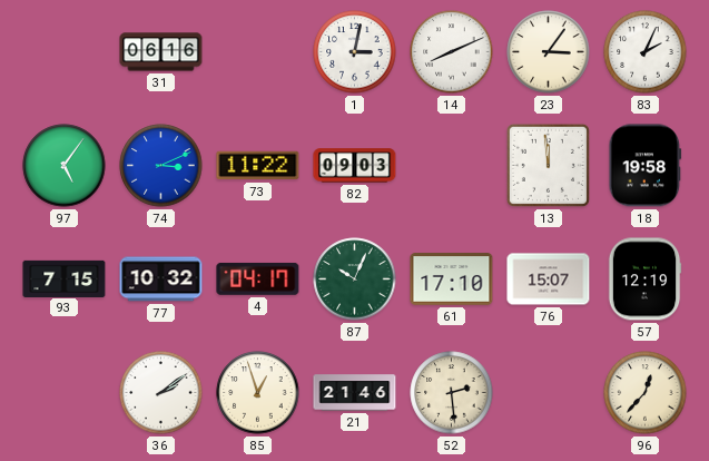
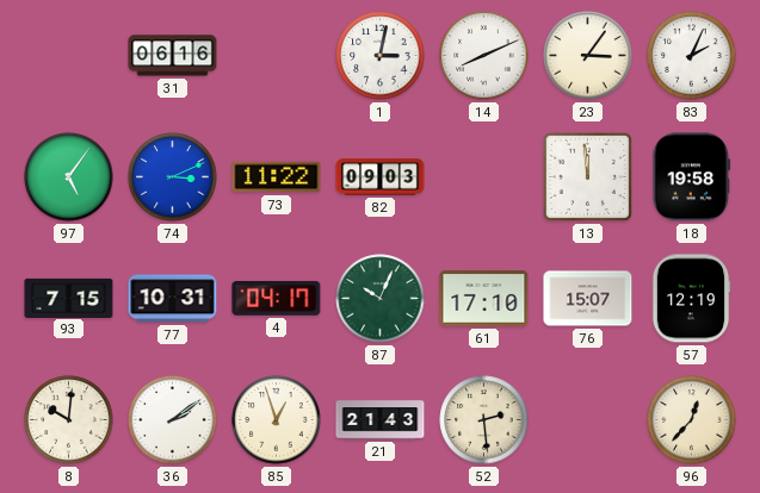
77: 10:32 -> 10:31 (173, 299)
8: none -> 10:01 (69, 420)
21: 21:46 -> 21:43 (381, 420)
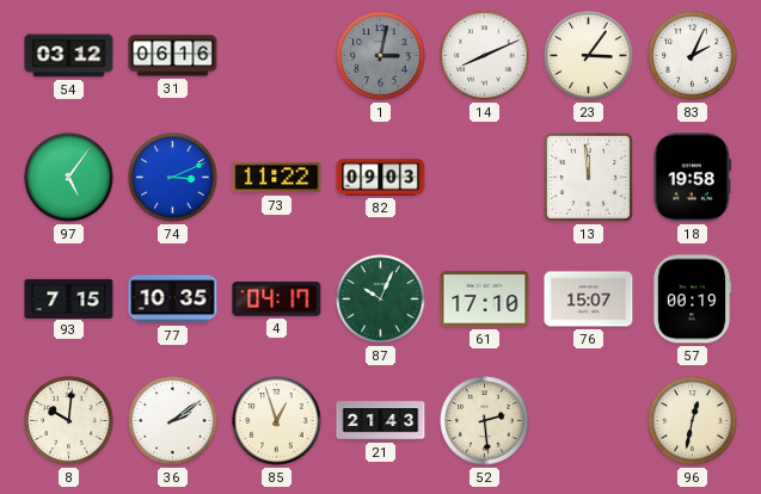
54: none -> 03:12 (69, 56)
1 dial: white -> grey (381, 56)
77: 10:31 -> 10:35 (173, 300)
57: 12:19 -> 00:19 (692, 300)
96: 12:37 -> 12:32 (693, 421)
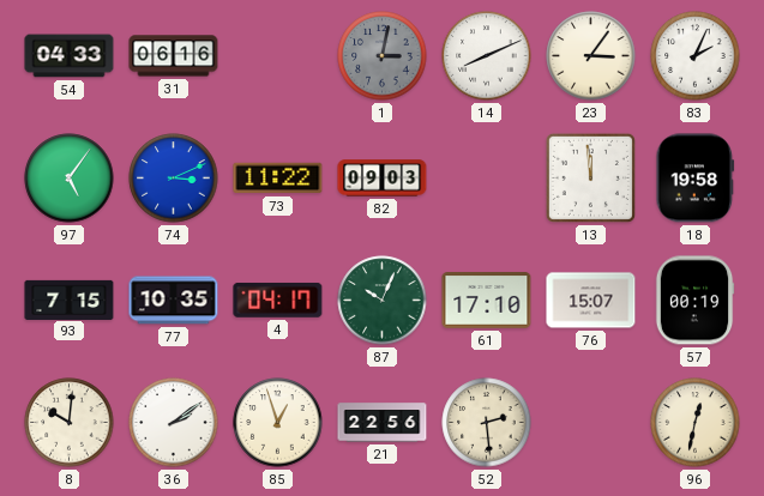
54: 03:12 -> 04:33 (70, 56)
21: 21:43 -> 22:56 (383, 423)
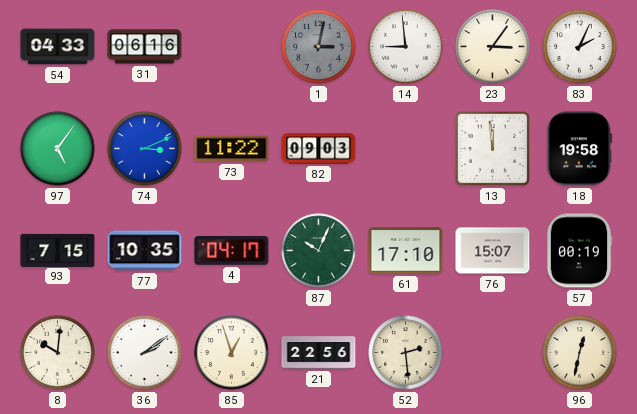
14: 8:11 -> 8:59 (406, 47)
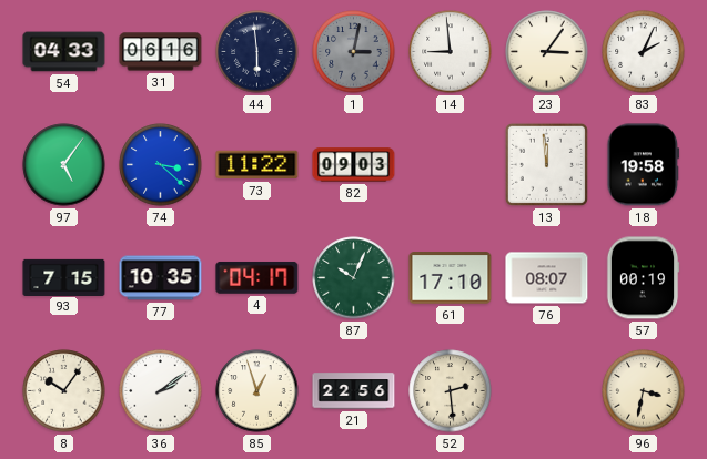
44: none -> 5:59 (257, 52)
74: 3:11 -> 3:22 (161, 165)
76: 15:07 -> 08:07 (547, 278)
8: 10:01 -> 10:06 (64, 391)
96: 12:32 -> 3:32 (644, 391)
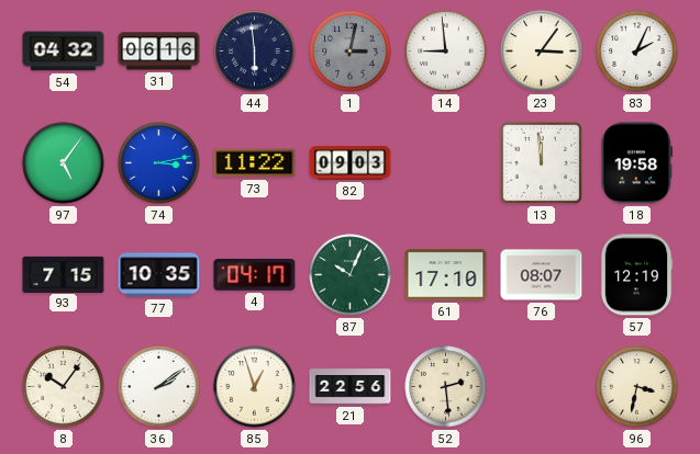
54: 04:33 -> 04:32 (64, 52)
74: 3:22 -> 3:13 (159, 163)
57: 00:19 -> 12:19 (636, 275)
